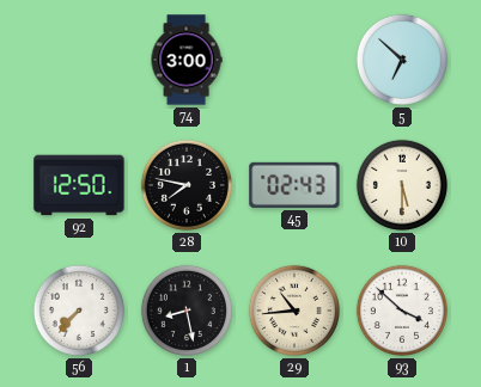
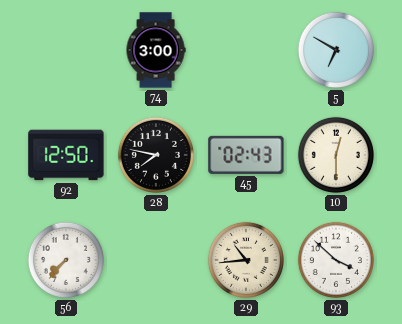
5: 6:52 -> 6:50 (336, 50)
10: 5:30 -> 12:30 (336, 155)
1: 8:28 -> none (187, 311)
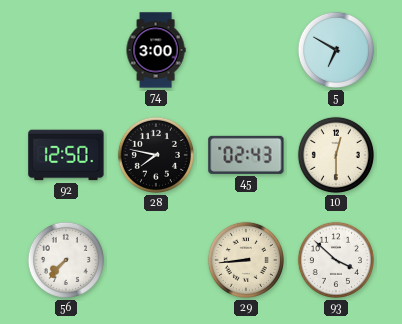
29: 10:44 -> 8:44 (246, 260)
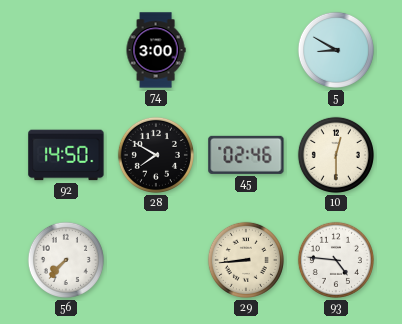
5: 6:50 -> 8:50 (336, 50)
92: 12:50 -> 14:50 (66, 155)
28: 7:47 -> 7:50 (156, 155)
45: 02:43 -> 02:46 (246, 155)
93: 3:52 -> 4:46 (336, 260)
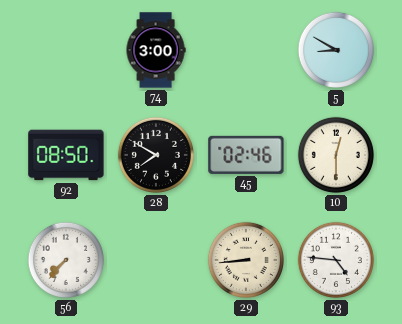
92: 14:50 -> 08:50 (66, 155)
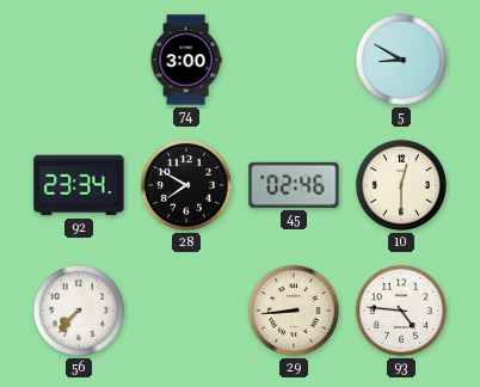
92: 08:50 -> 23:34 (79, 185)
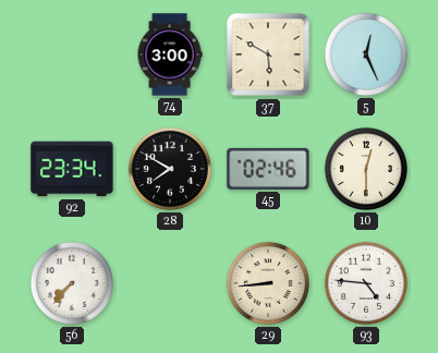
37: none -> 5:50 (268, 54)
5: 8:50 -> 12:26 (366, 54)
